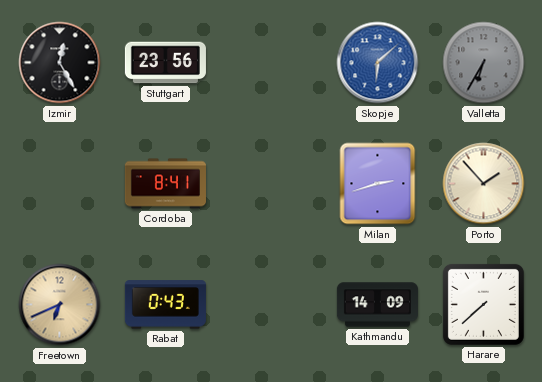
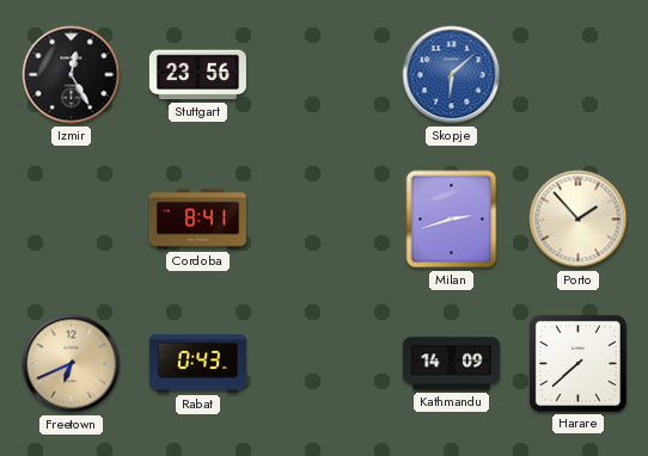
Valletta: 6:35 -> none (484, 63)
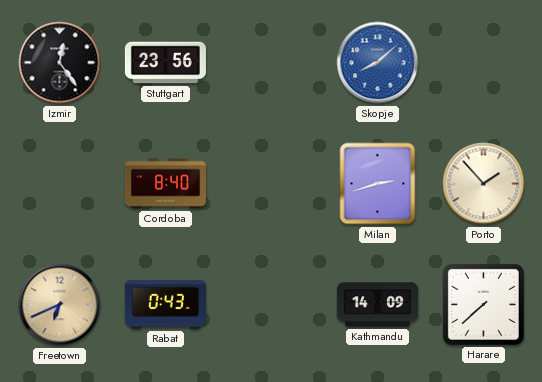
Izmir: 12:25 -> 12:24 (60, 63)
Skopje: 6:08 -> 8:08 (378, 63)
Cordoba: 8:41 -> 8:40 (165, 184)
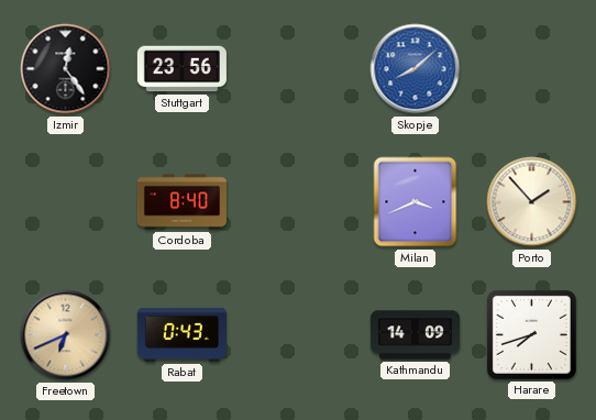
Milan: 2:42 -> 3:41 (416, 202)
Harare: 7:38 -> 7:42 (531, 334)
